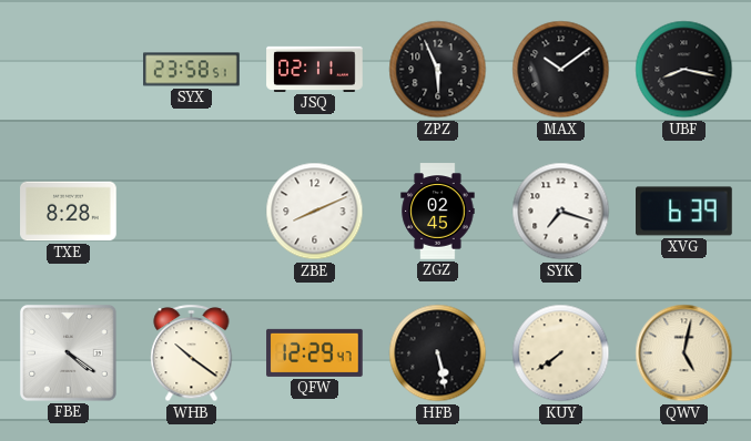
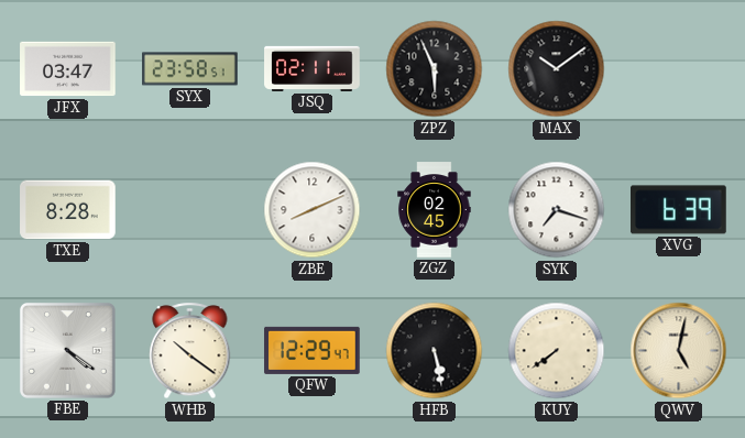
JFX: none -> 03:47 (68, 69)
UBF: 8:17 -> none (684, 70)
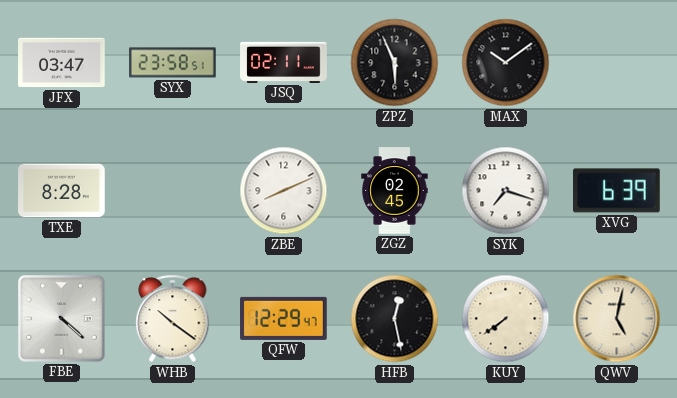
FBE: 4:21 -> 4:22 (62, 319)
HFB: 5:28 -> 12:28 (395, 319)
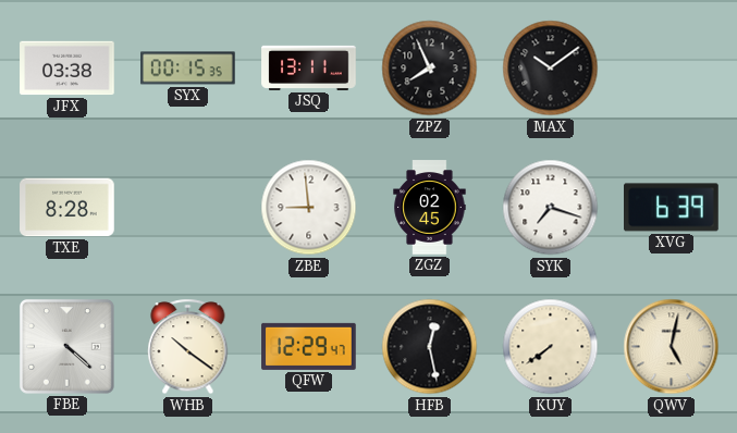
JFX: 03:47 -> 03:38 (67, 69)
SYX: 23:58 -> 00:15 (188, 69)
JSQ: 02:11 -> 13:11 (309, 67)
ZPZ: 5:56 -> 7:56 (430, 69)
ZBE: 8:11 -> 8:59 (309, 208)
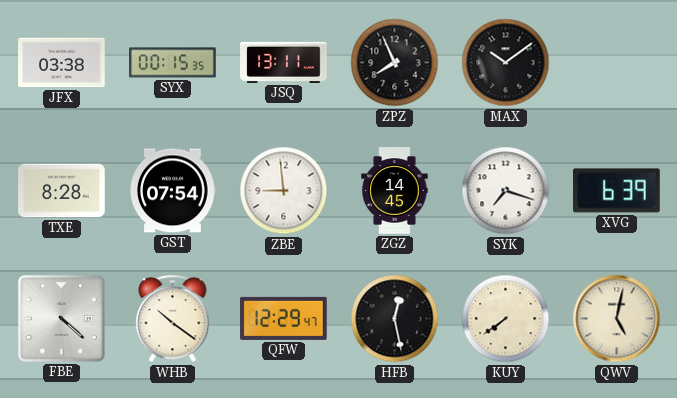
GST: none -> 07:54 (173, 191)
ZGZ: 02:45 -> 14:45 (395, 191)
